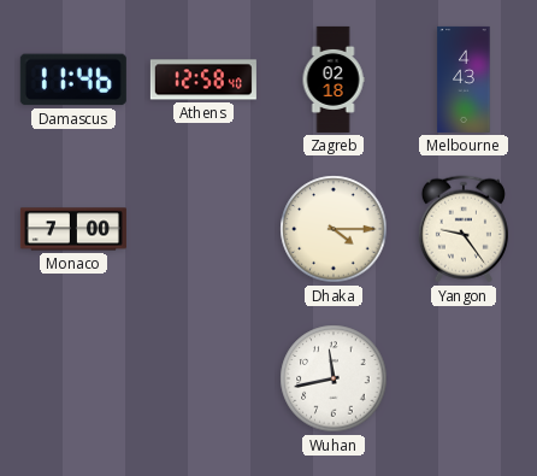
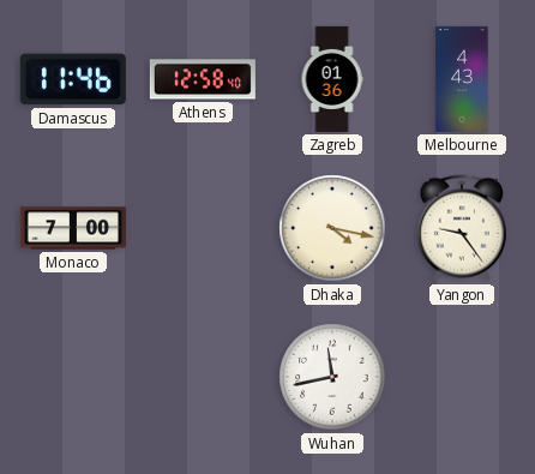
Zagreb: 02:18 -> 01:36 (332, 79)
Dhaka: 4:15 -> 4:17 (332, 228)
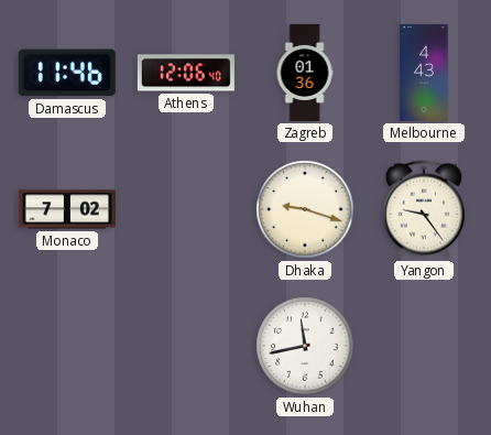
Athens: 12:58 -> 12:06 (186, 73)
Monaco: 7:00 -> 7:02 (67, 209)
Dhaka: 4:17 -> 9:18 (305, 209)
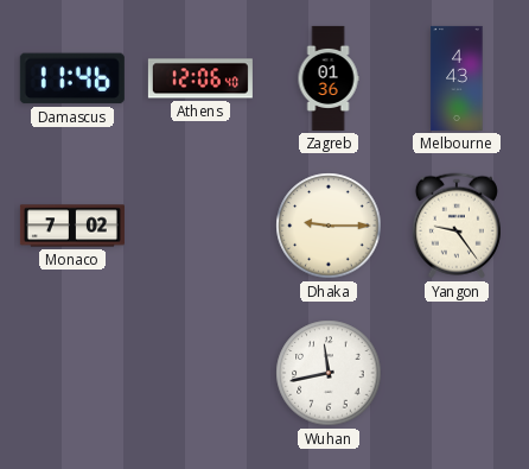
Dhaka: 9:18 -> 9:15 (329, 226)
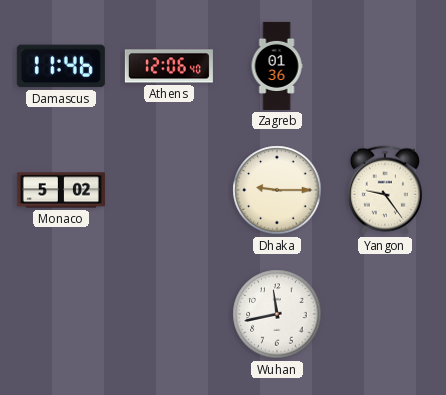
Melbourne: 4:43 -> none (457, 78)
Monaco: 7:02 -> 5:02 (61, 190)
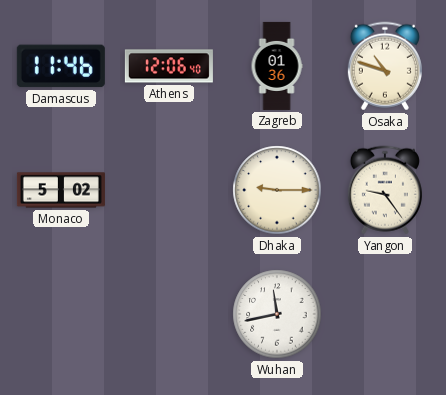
Osaka: none -> 10:48 (385, 66)
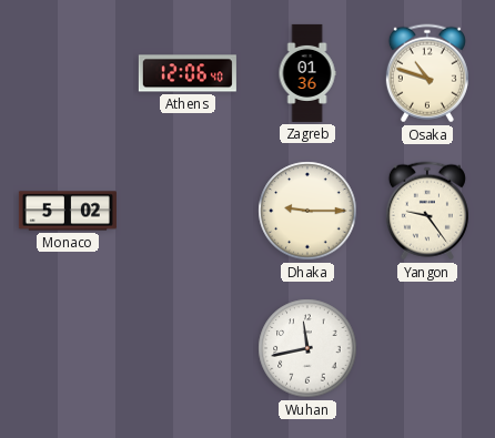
Damascus: 11:46 -> none (61, 66)
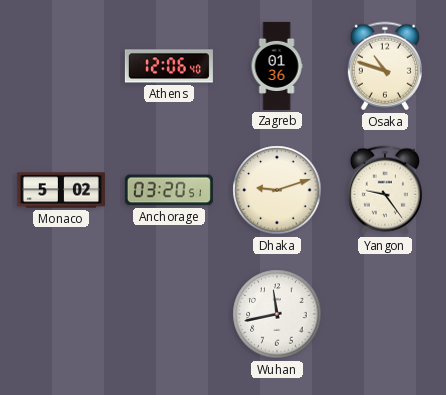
Anchorage: none -> 03:20 (169, 190)
Dhaka: 9:15 -> 9:12 (277, 190)
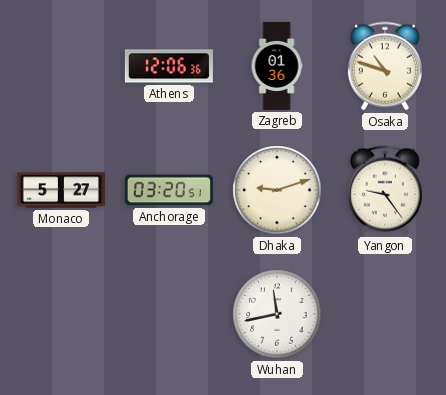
Athens: 12:06:40 -> 12:06:36 (169, 66)
Monaco: 5:02 -> 5:27 (61, 190)
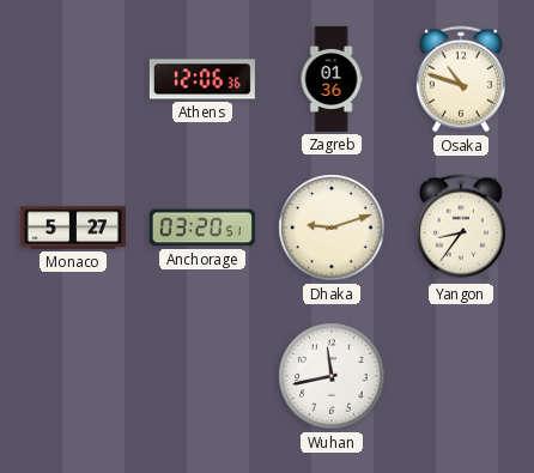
Yangon: 9:24 -> 8:36 (461, 228)
